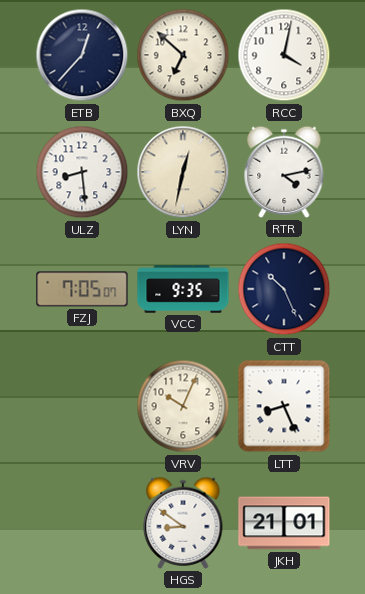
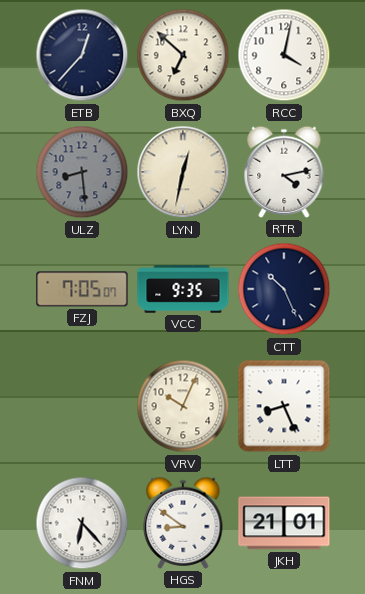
ULZ dial: white -> grey (82, 172)
FNM: none -> 6:23 (82, 523)
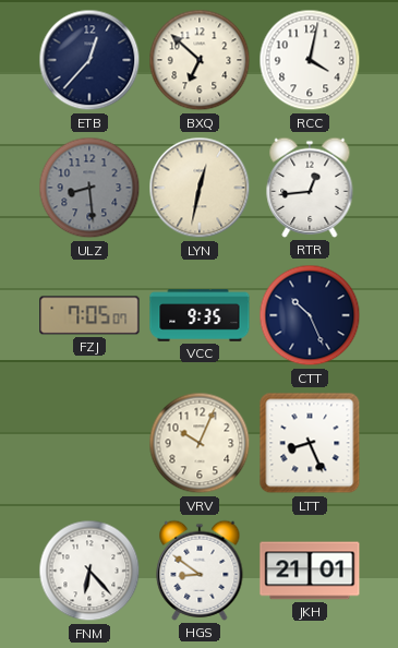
RTR: 4:13 -> 12:44 (310, 188)
